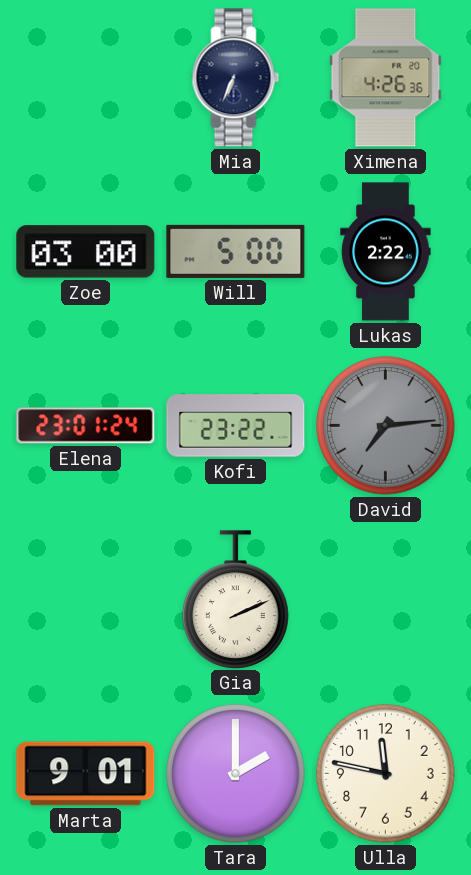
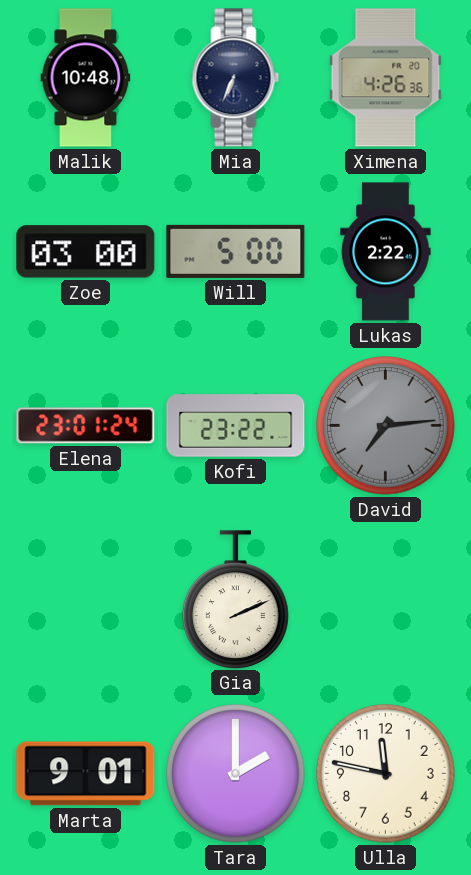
Malik: none -> 10:48 (86, 78)
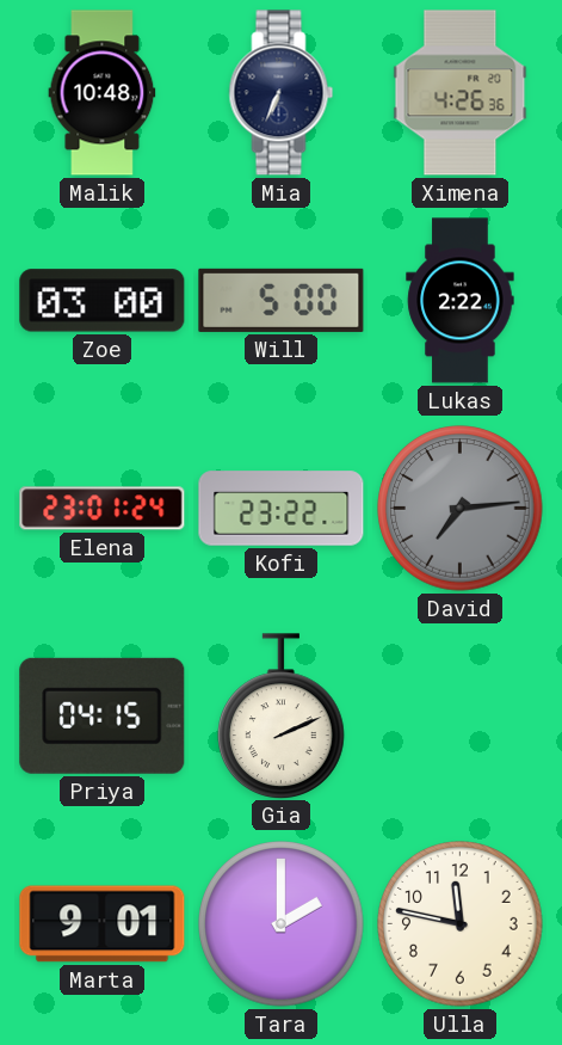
Priya: none -> 04:15 (103, 715)
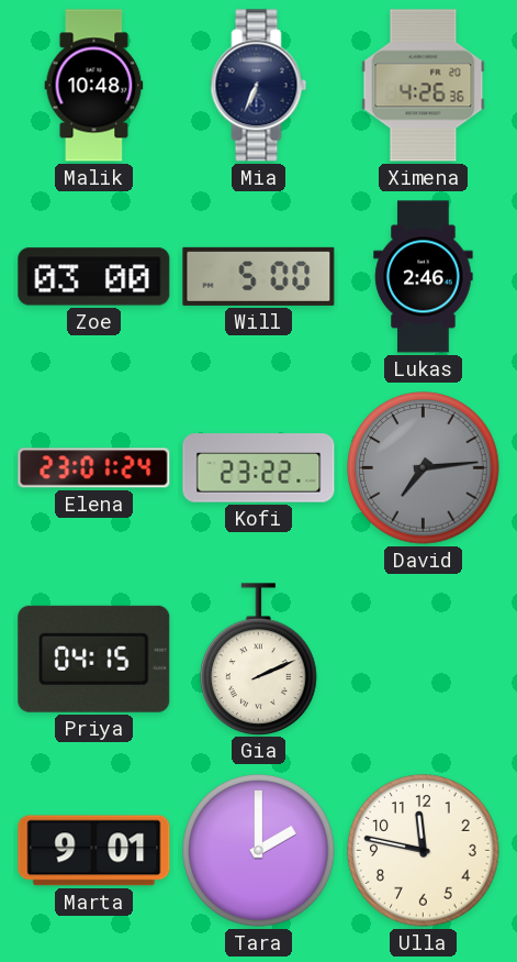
Lukas: 2:22 -> 2:46 (424, 277)
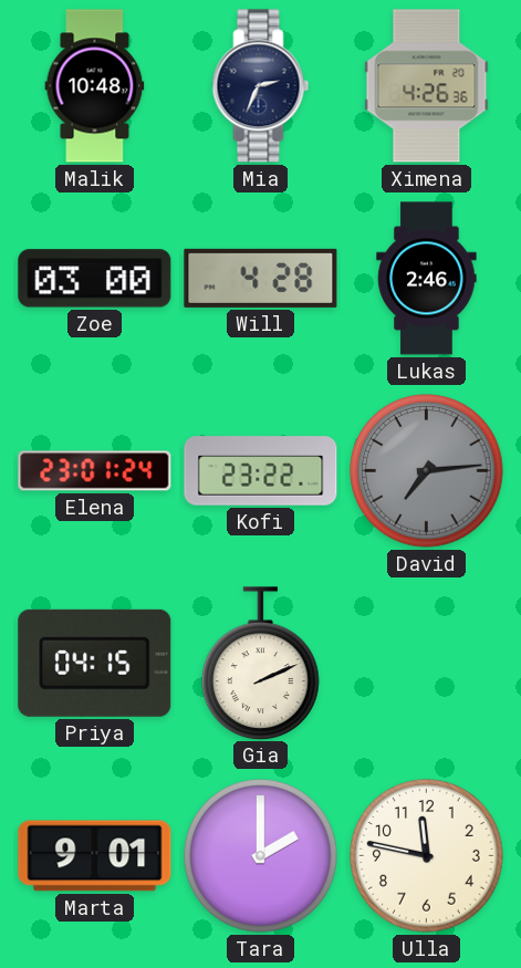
Mia: 6:34 -> 2:34 (261, 86)
Will: 5:00 -> 4:28 (261, 278)
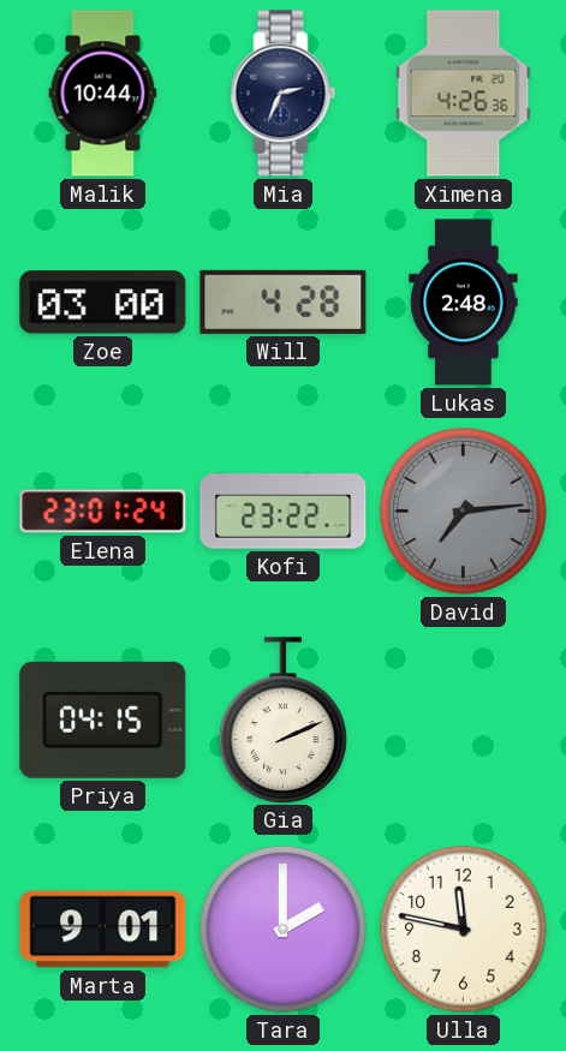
Malik: 10:48 -> 10:44 (103, 94)
Lukas: 2:46 -> 2:48 (464, 303)
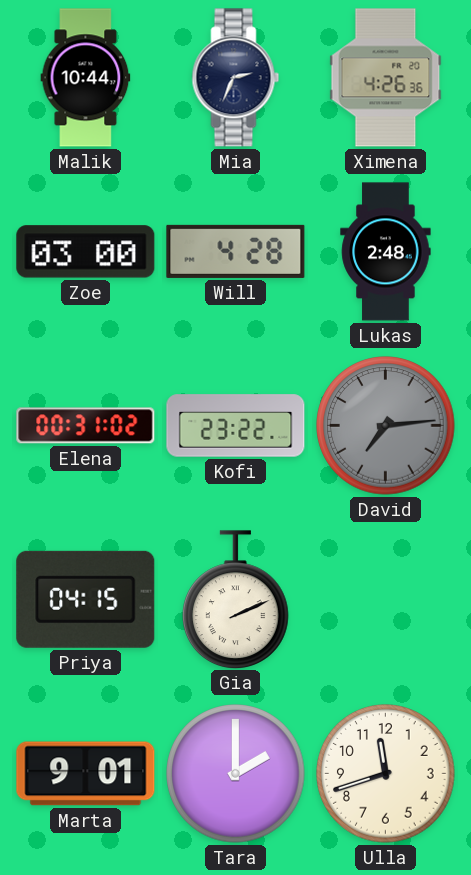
Elena: 23:01 -> 00:31 (86, 426)
Ulla: 11:47 -> 11:42 (386, 774)
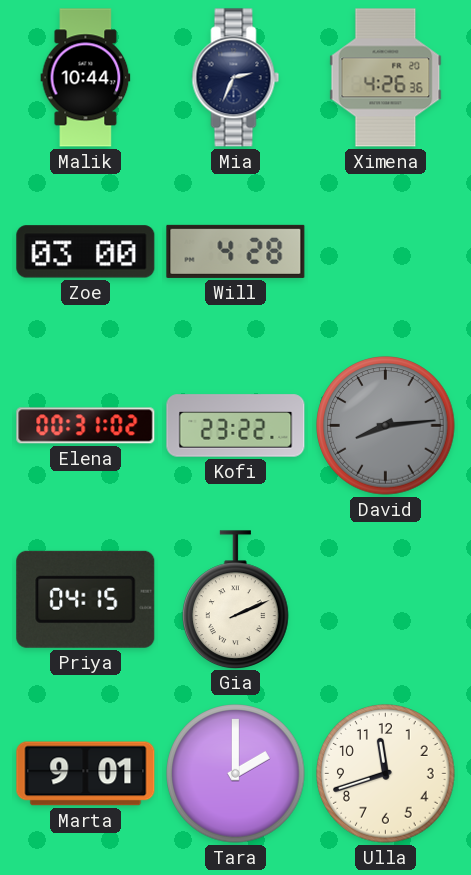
Lukas: 2:48 -> none (386, 252)
David: 7:14 -> 8:14 (386, 426)
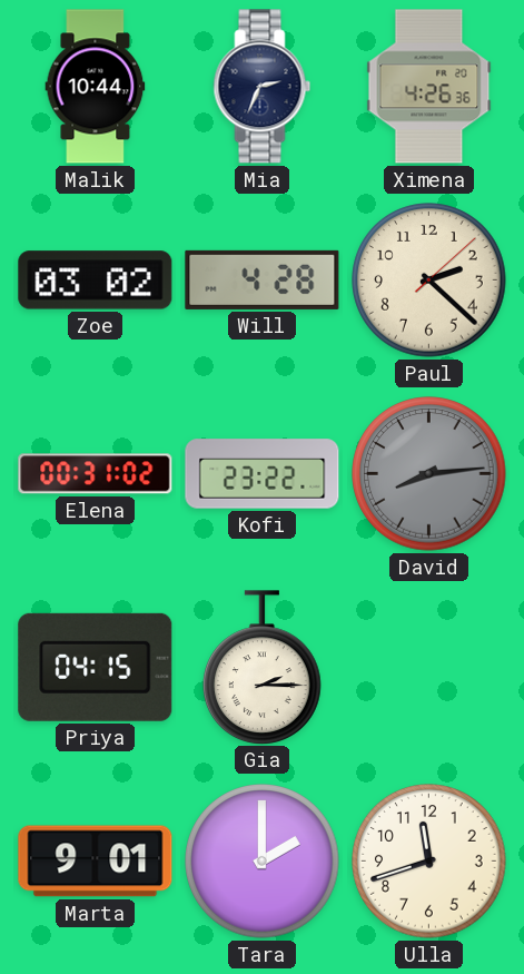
Zoe: 03:00 -> 03:02 (96, 281)
Paul: none -> 2:22 (429, 281)
Gia: 2:11 -> 2:15 (263, 667)
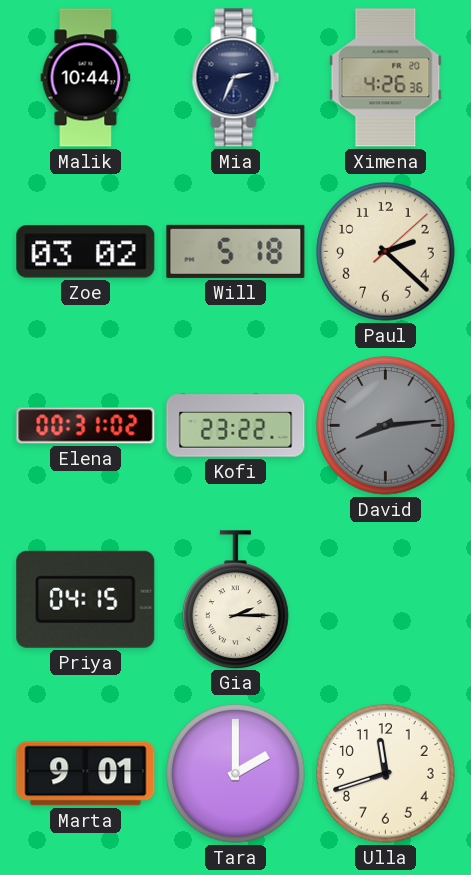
Will: 4:28 -> 5:18 (236, 251)
